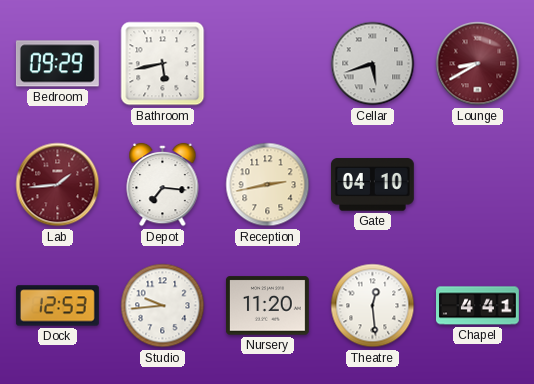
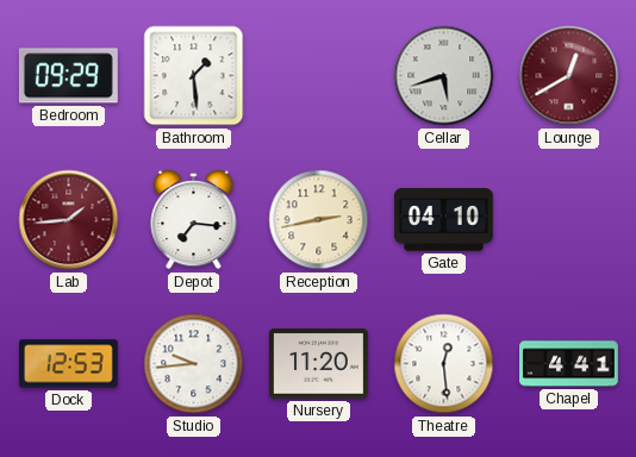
Bathroom: 5:43 -> 1:29 (194, 76)
Lounge: 8:40 -> 12:40 (569, 76)
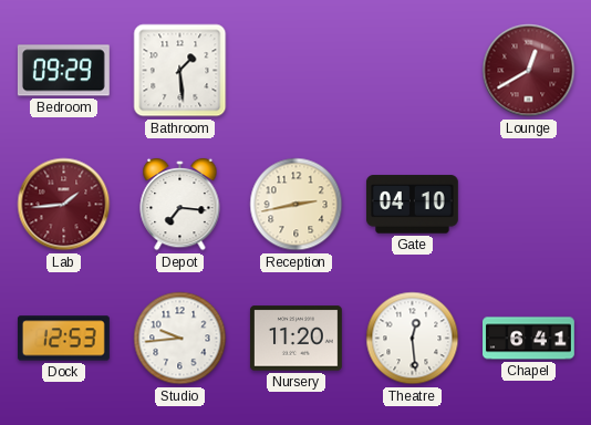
Cellar: 5:42 -> none (444, 76)
Chapel: 4:41 -> 6:41 (529, 339)
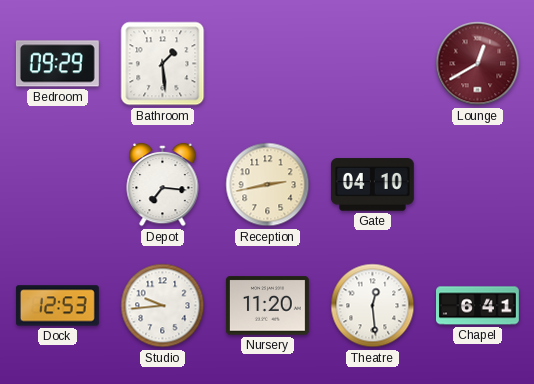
Lab: 1:44 -> none (64, 205)
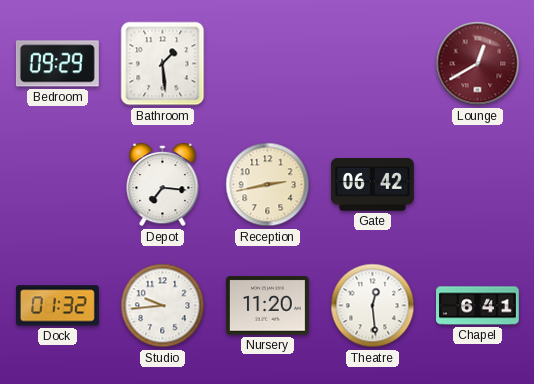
Gate: 04:10 -> 06:42 (372, 185)
Dock: 12:53 -> 01:32 (57, 306)
